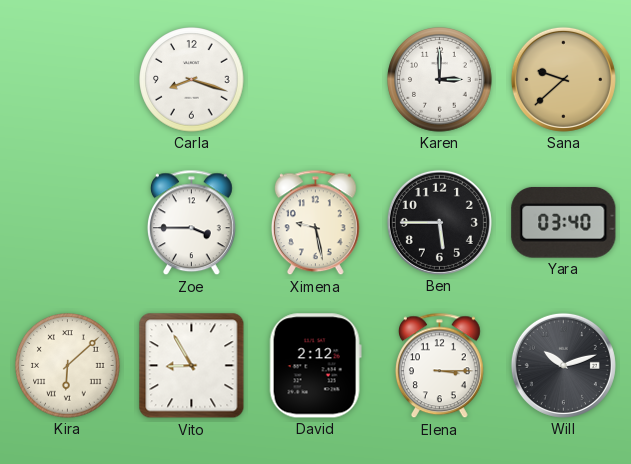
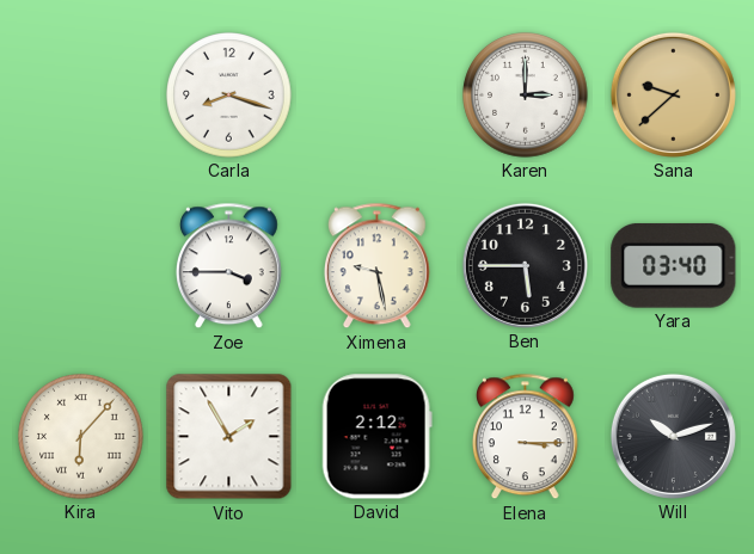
Kira: 6:08 -> 6:07 (81, 437)
Vito: 8:55 -> 1:55 (229, 437)
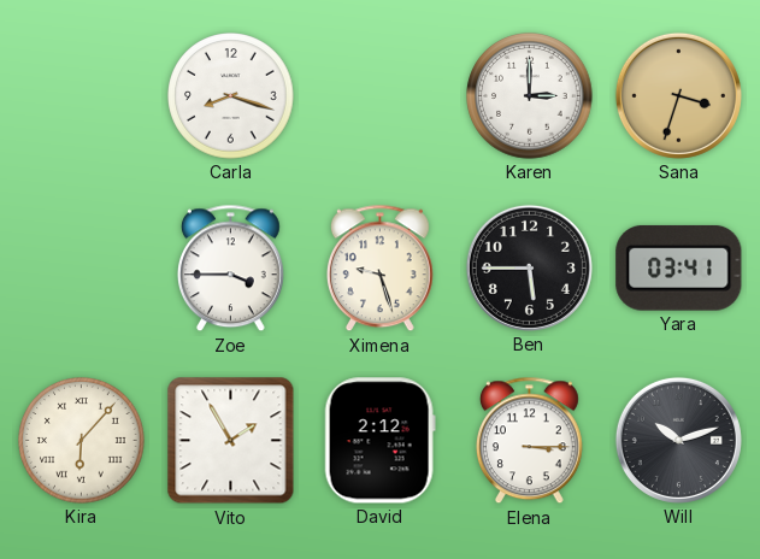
Sana: 9:38 -> 3:33 (678, 95)
Ximena: 9:28 -> 9:27 (379, 269)
Yara: 03:40 -> 03:41 (679, 267)
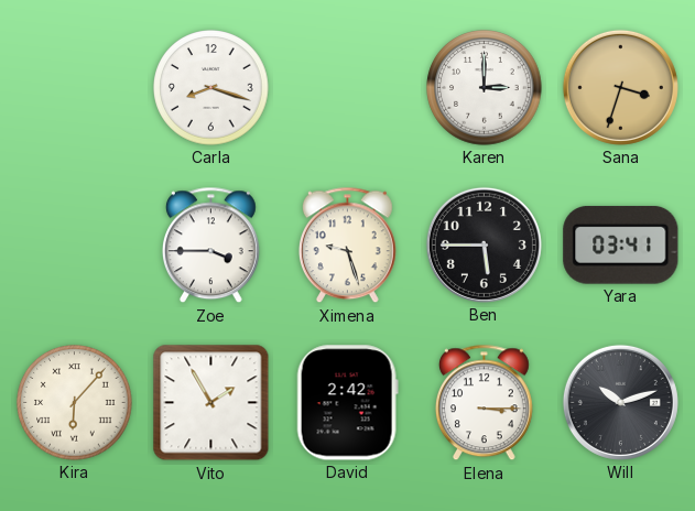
David: 2:12 -> 2:42 (347, 403)
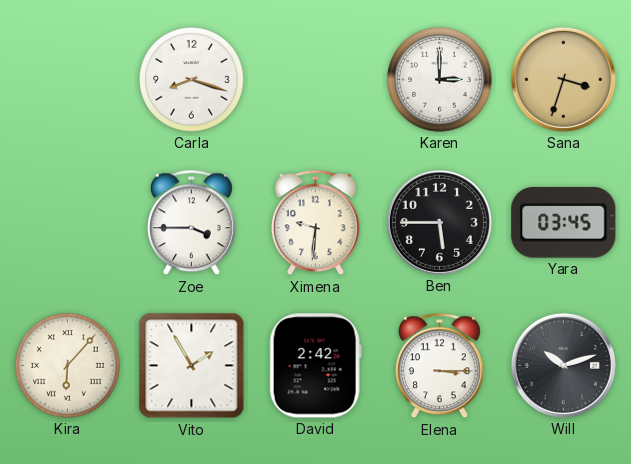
Ximena: 9:27 -> 9:31 (315, 223)
Yara: 03:41 -> 03:45 (564, 222)
